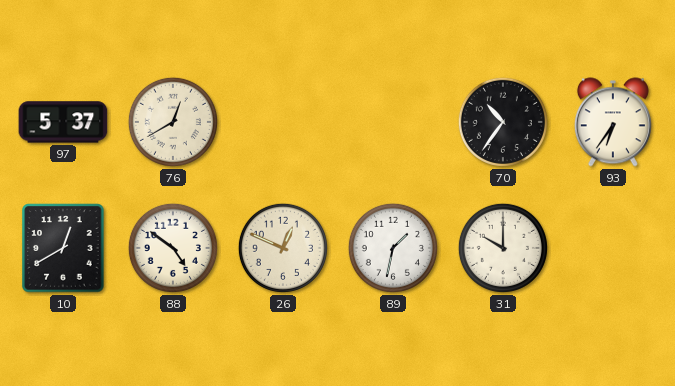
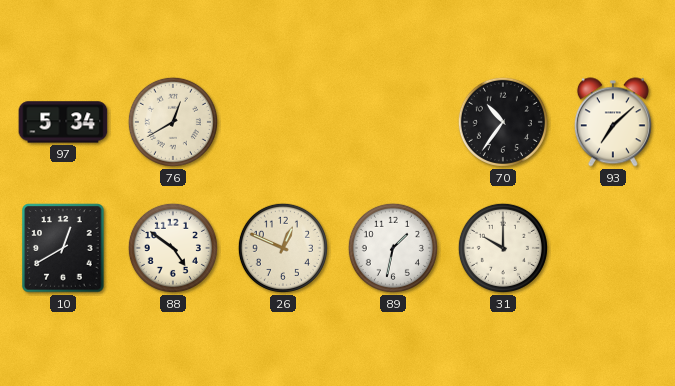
97: 5:37 -> 5:34 (63, 122)
93: 6:36 -> 7:08 (613, 122)
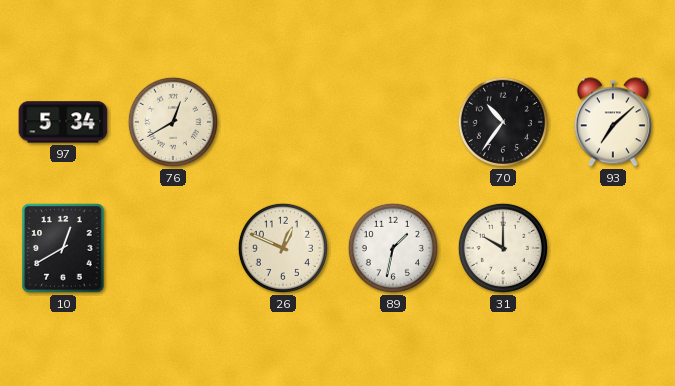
88: 4:51 -> none (173, 248)
